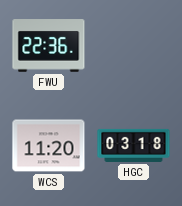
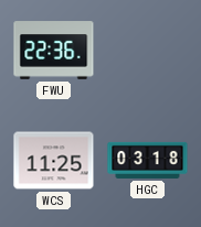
WCS: 11:20 -> 11:25 (54, 161)
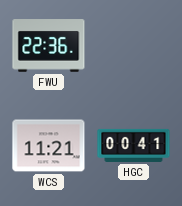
WCS: 11:25 -> 11:21 (49, 146)
HGC: 03:18 -> 00:41 (134, 145)
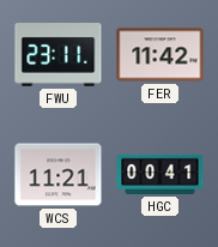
FWU: 22:36 -> 23:11 (59, 55)
FER: none -> 11:42 (161, 55)
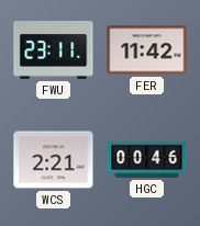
WCS: 11:21 -> 2:21 (54, 160)
HGC: 00:41 -> 00:46 (147, 159)
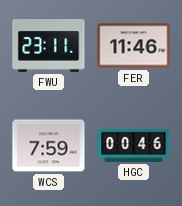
FER: 11:42 -> 11:46 (134, 46)
WCS: 2:21 -> 7:59 (49, 146)
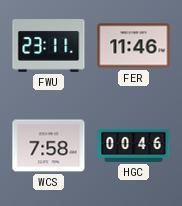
WCS: 7:59 -> 7:58 (49, 146)
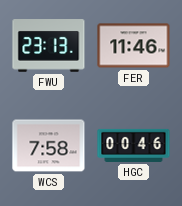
FWU: 23:11 -> 23:13 (49, 46)
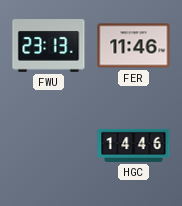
WCS: 7:58 -> none (49, 146)
HGC: 00:46 -> 14:46 (134, 145)
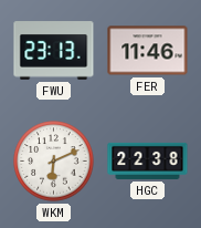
WKM: none -> 6:11 (54, 162)
HGC: 14:46 -> 22:38 (148, 160)
